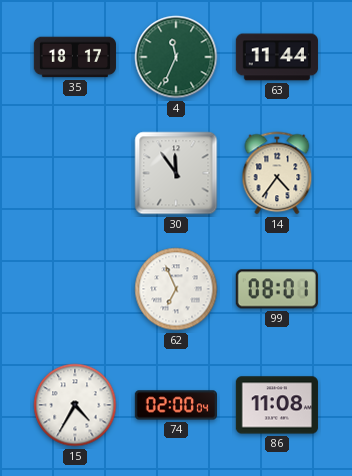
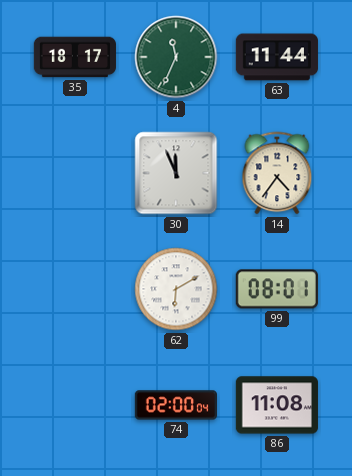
30: 11:54 -> 11:56 (176, 173)
62: 6:56 -> 6:10 (176, 289)
15: 4:35 -> none (75, 405)
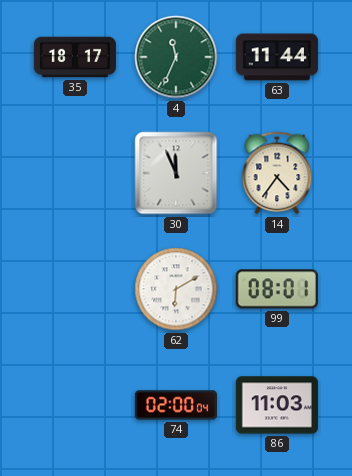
86: 11:08 -> 11:03 (277, 405)
